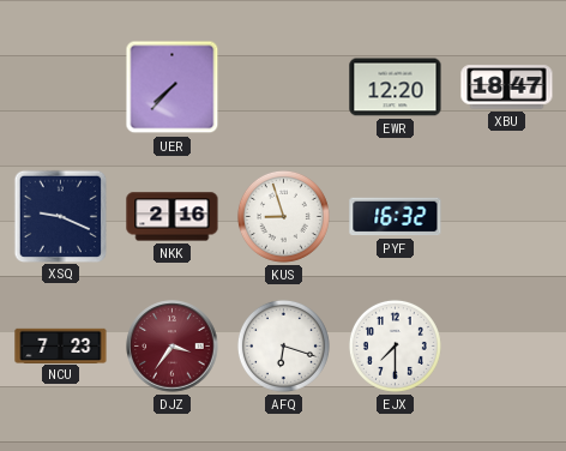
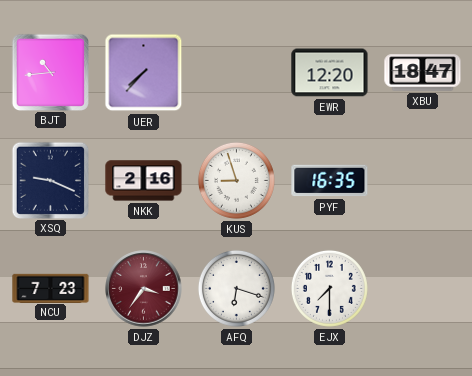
BJT: none -> 10:44 (50, 72)
PYF: 16:32 -> 16:35 (330, 181)
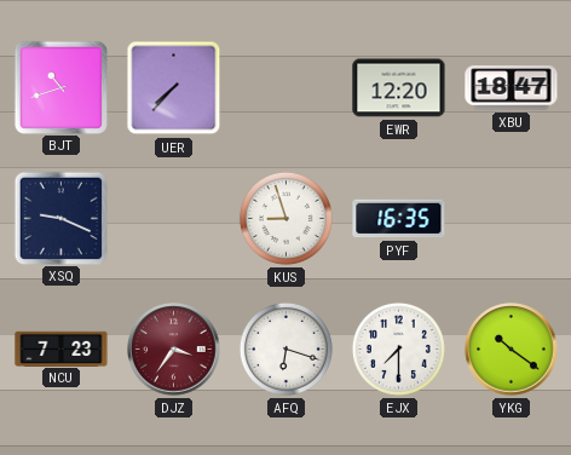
BJT: 10:44 -> 10:42 (60, 87)
NKK: 2:16 -> none (144, 181)
YKG: none -> 10:21 (512, 350)
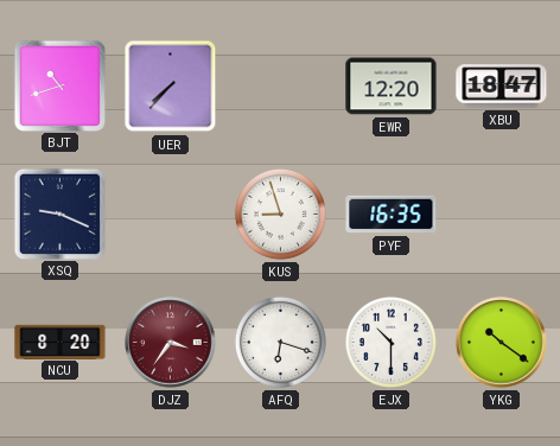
NCU: 7:23 -> 8:20 (61, 342)
EJX: 7:30 -> 10:30 (390, 342)
